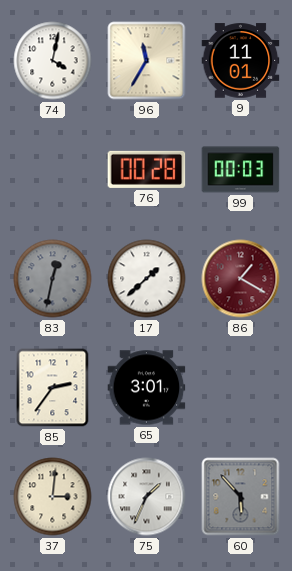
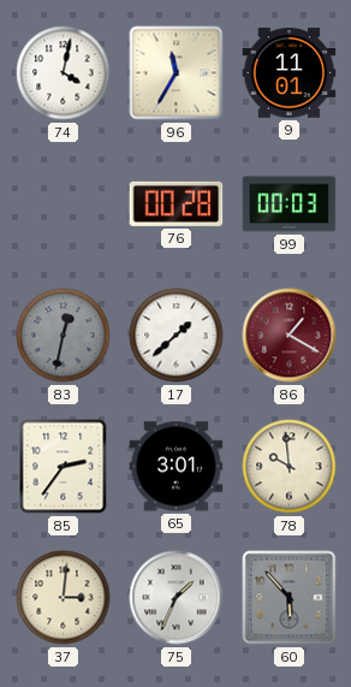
78: none -> 9:59 (290, 467)
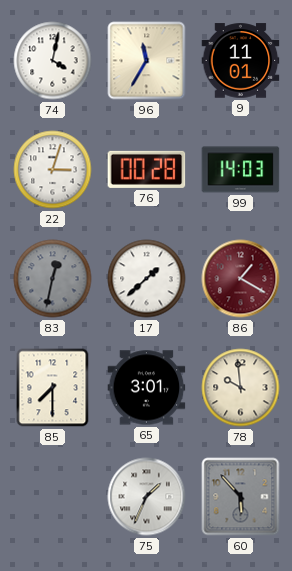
22: none -> 3:03 (53, 170)
99: 00:03 -> 14:03 (241, 170)
85: 2:36 -> 7:30 (53, 388)
37: 3:01 -> none (64, 598)
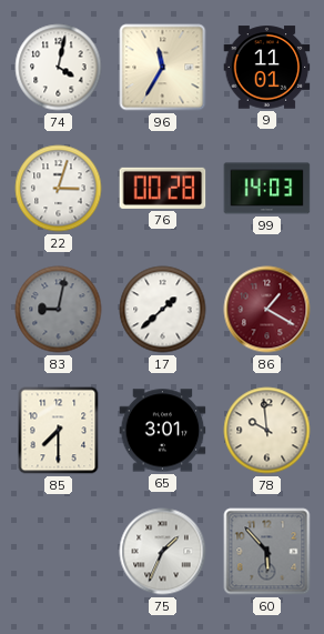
83: 12:32 -> 9:02 (59, 310)
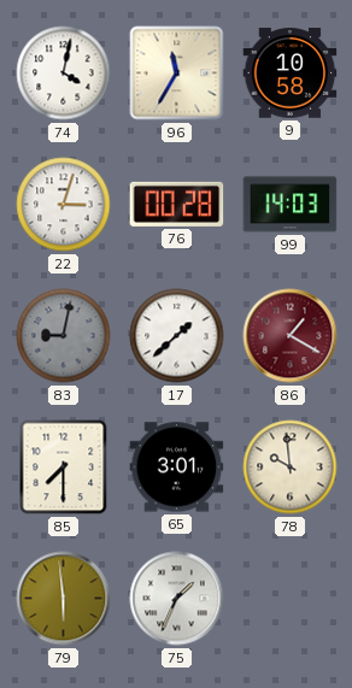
9: 11:01 -> 10:58 (291, 73)
79: none -> 5:59 (64, 599)
60: 5:53 -> none (267, 552)
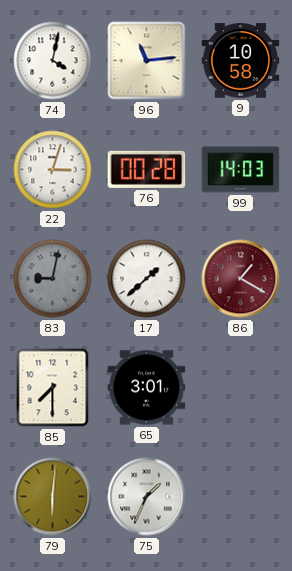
96: 11:35 -> 11:14 (147, 61)
78: 9:59 -> none (291, 468)
79: 5:59 -> 6:01 (53, 497)
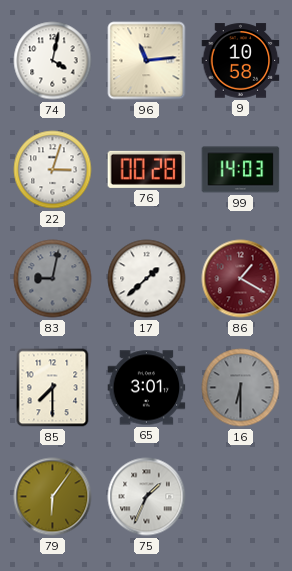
16: none -> 6:30 (241, 388)
79: 6:01 -> 6:06 (53, 497)
